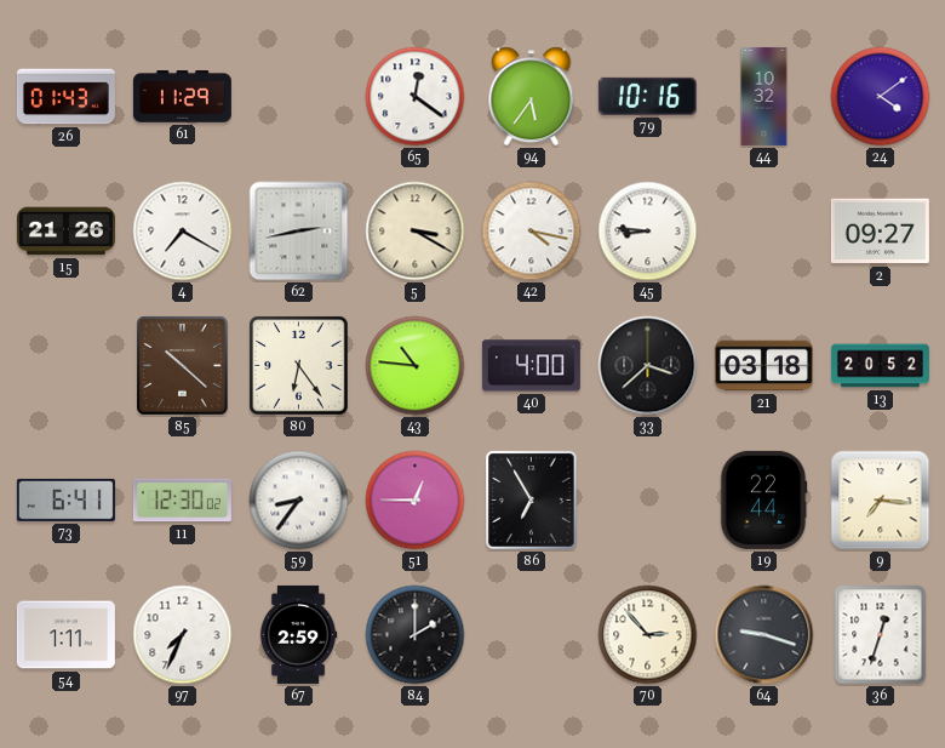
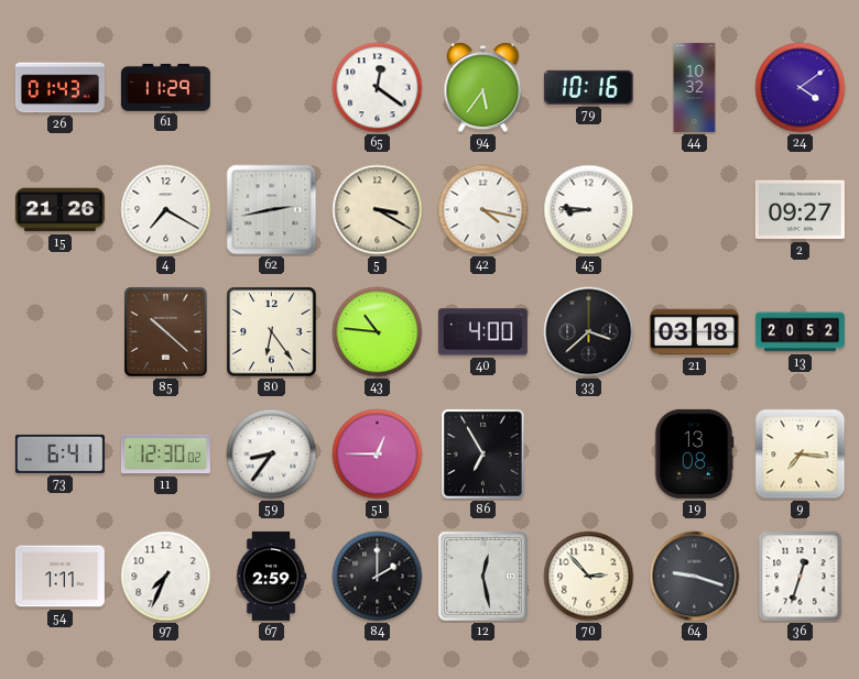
19: 22:44 -> 13:08 (694, 453)
12: none -> 12:28 (482, 576)
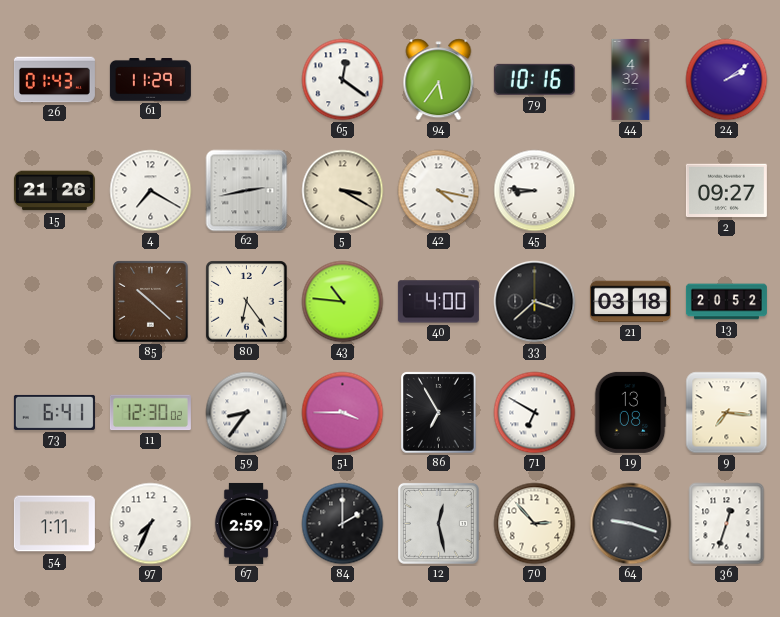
44: 10:32 -> 4:32 (631, 79)
24: 4:09 -> 2:09 (727, 80)
51: 12:45 -> 3:45 (343, 413)
71: none -> 6:50 (535, 413)
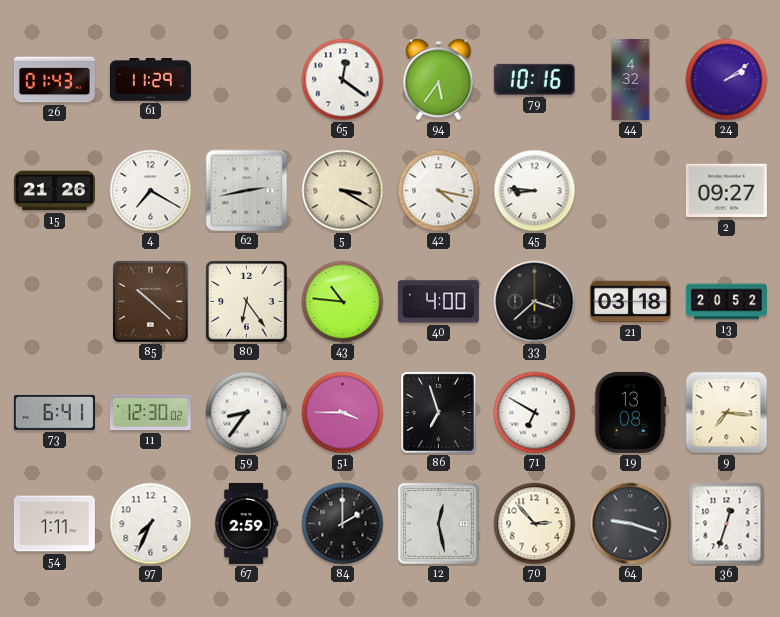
86: 6:55 -> 6:57 (439, 413)
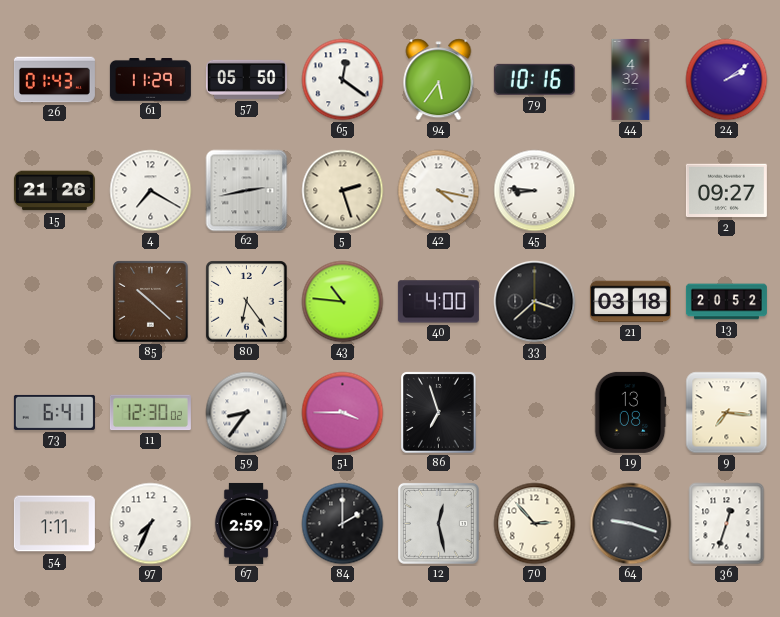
57: none -> 05:50 (246, 79)
5: 3:20 -> 2:27 (343, 191)
71: 6:50 -> none (535, 413)
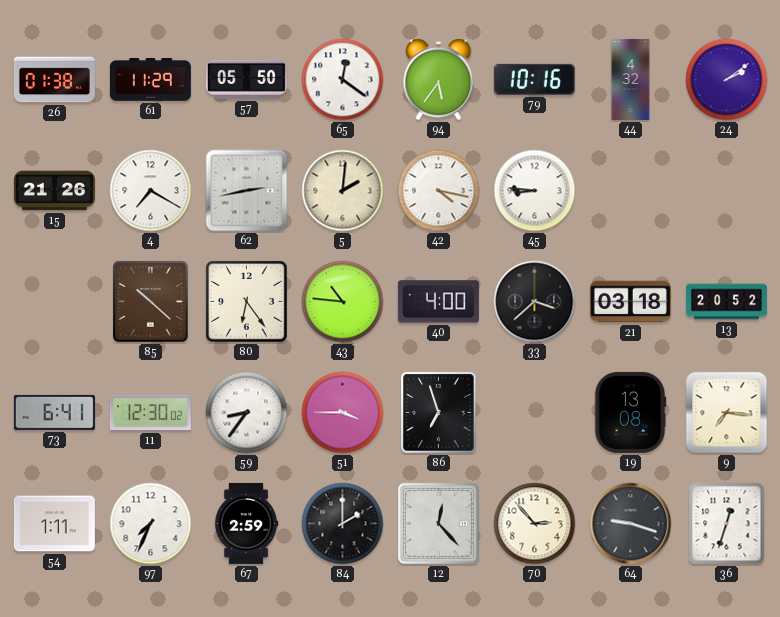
26: 01:43 -> 01:38 (54, 80)
5: 2:27 -> 2:01 (343, 191)
2: 09:27 -> none (726, 191)
12: 12:28 -> 12:23 (438, 523)
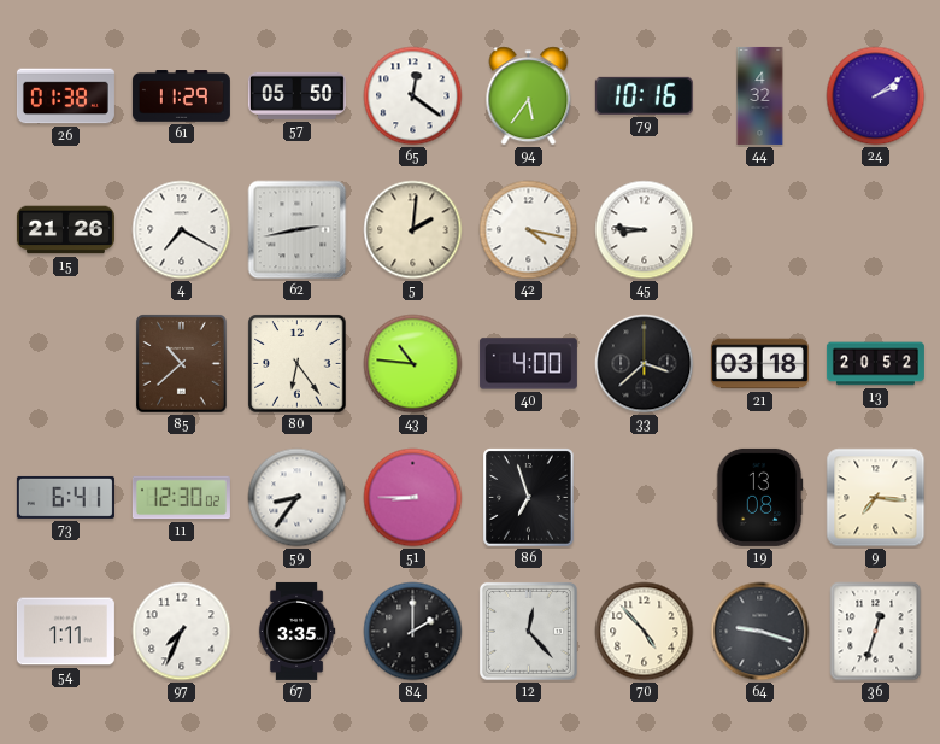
85: 10:22 -> 10:38 (182, 364)
51: 3:45 -> 8:45 (413, 498)
67: 2:59 -> 3:35 (296, 631)
70: 2:53 -> 4:53 (645, 632)
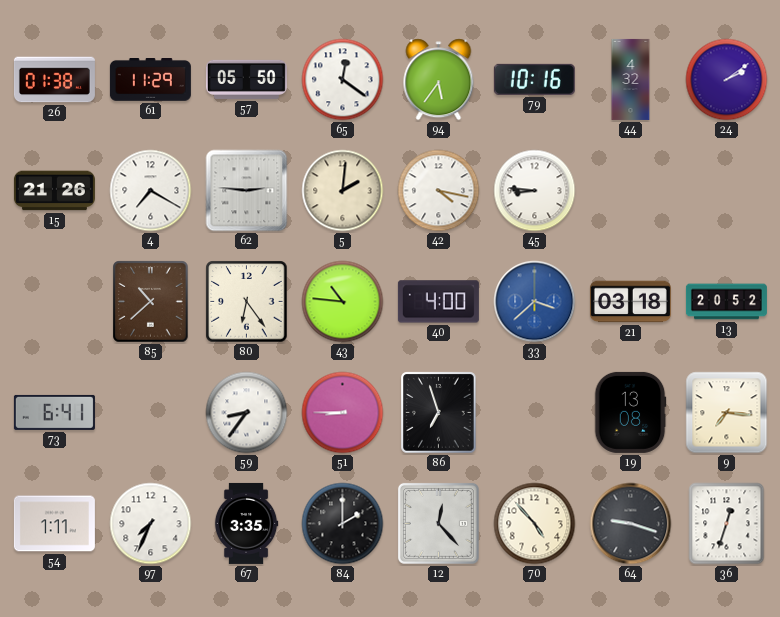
62: 2:43 -> 2:46 (247, 191)
33 dial: black -> blue (535, 302)
11: 12:30 -> none (181, 498)
